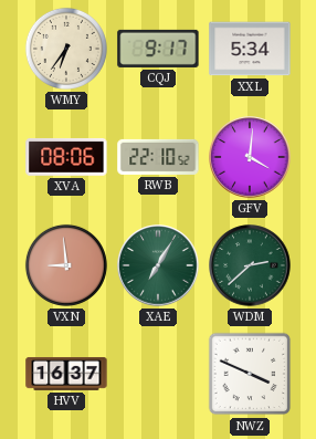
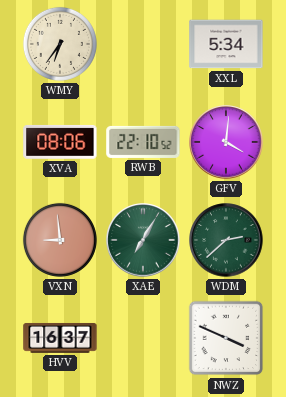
CQJ: 9:17 -> none (158, 49)
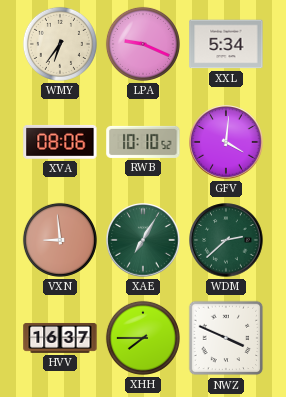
LPA: none -> 9:19 (143, 44)
RWB: 22:10 -> 10:10 (143, 142)
XHH: none -> 7:45 (143, 338)
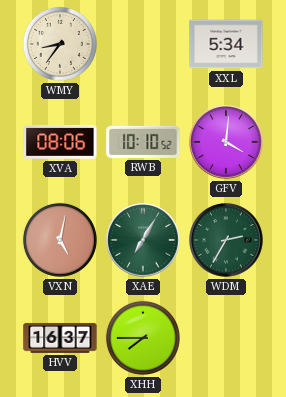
WMY: 6:36 -> 8:36 (60, 44)
LPA: 9:19 -> none (143, 44)
VXN: 8:59 -> 5:02 (60, 240)
WDM: 2:38 -> 2:35 (226, 240)
NWZ: 3:49 -> none (226, 338)
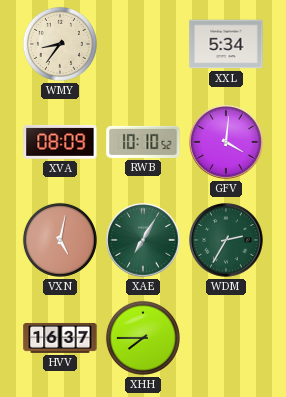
XVA: 08:06 -> 08:09 (60, 142)
